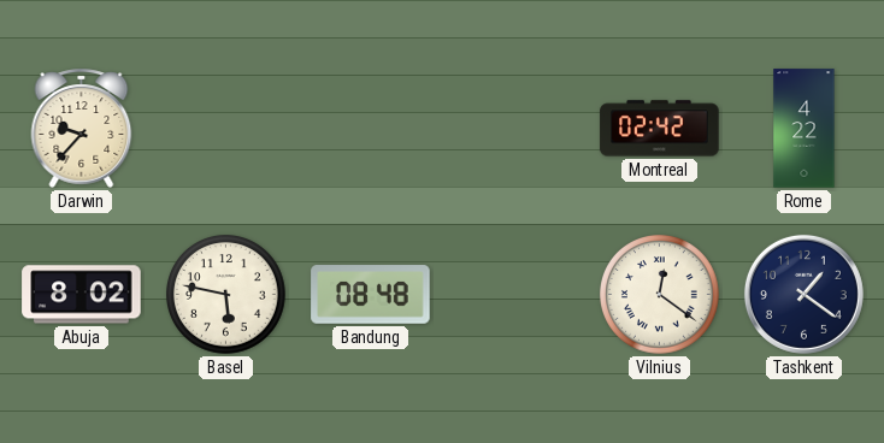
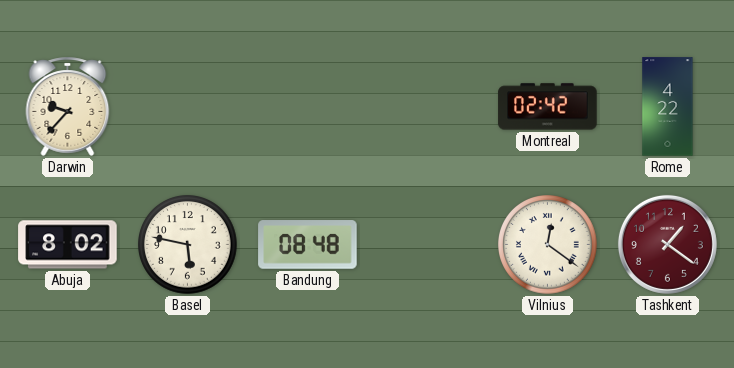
Tashkent dial: navy -> burgundy (667, 244)
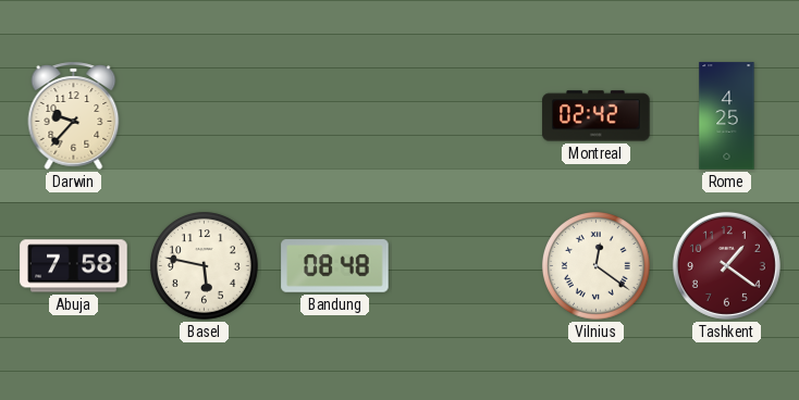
Rome: 4:22 -> 4:25 (727, 116)
Abuja: 8:02 -> 7:58 (74, 266)
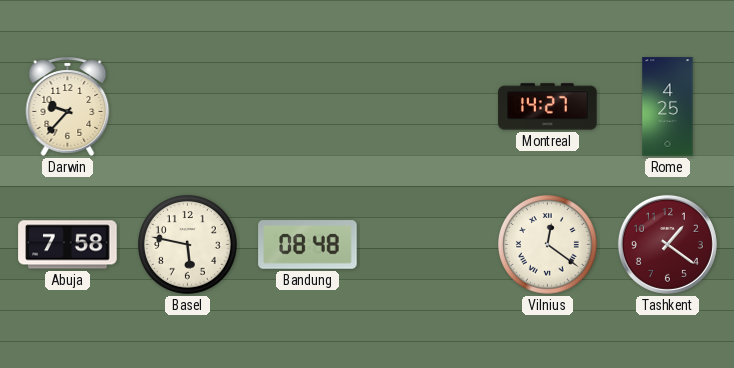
Montreal: 02:42 -> 14:27 (548, 107)
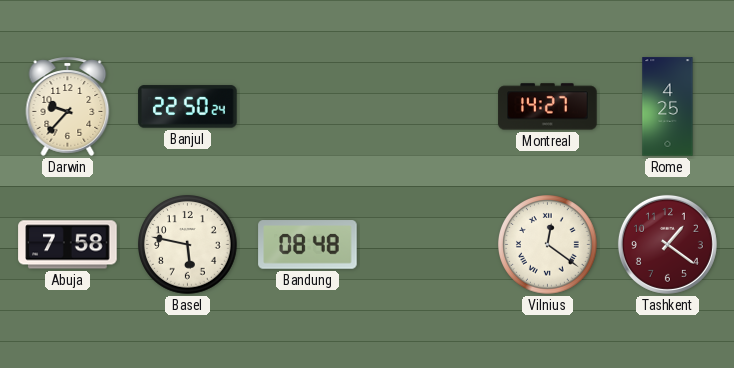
Banjul: none -> 22:50 (188, 107)
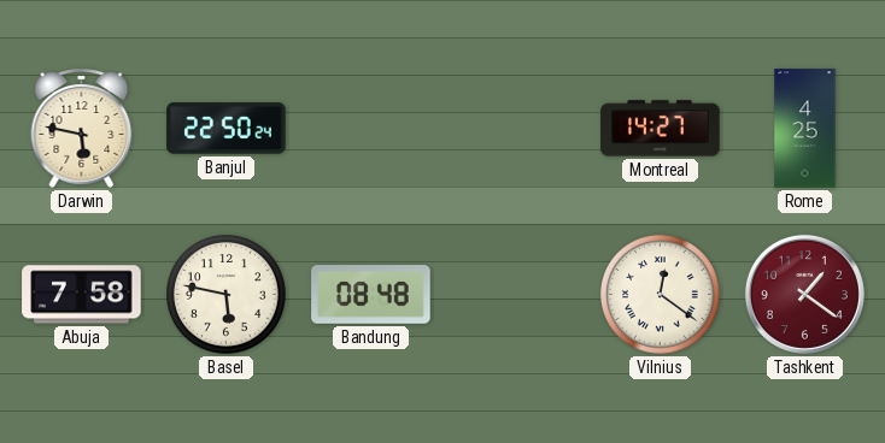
Darwin: 9:37 -> 5:47 (82, 128)
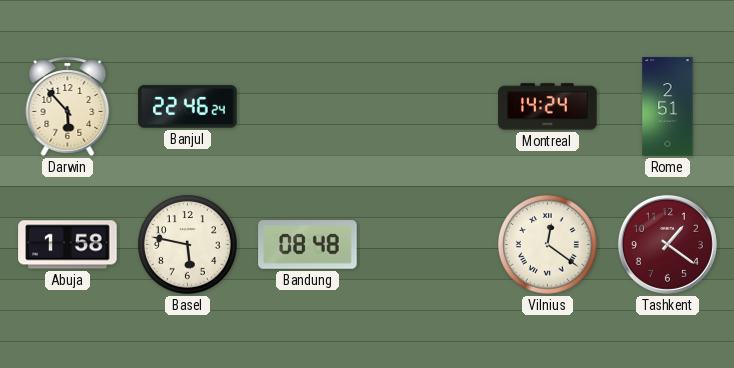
Darwin: 5:47 -> 5:53 (68, 106)
Banjul: 22:50 -> 22:46 (188, 107)
Montreal: 14:27 -> 14:24 (548, 107)
Rome: 4:25 -> 2:51 (668, 107)
Abuja: 7:58 -> 1:58 (68, 245)
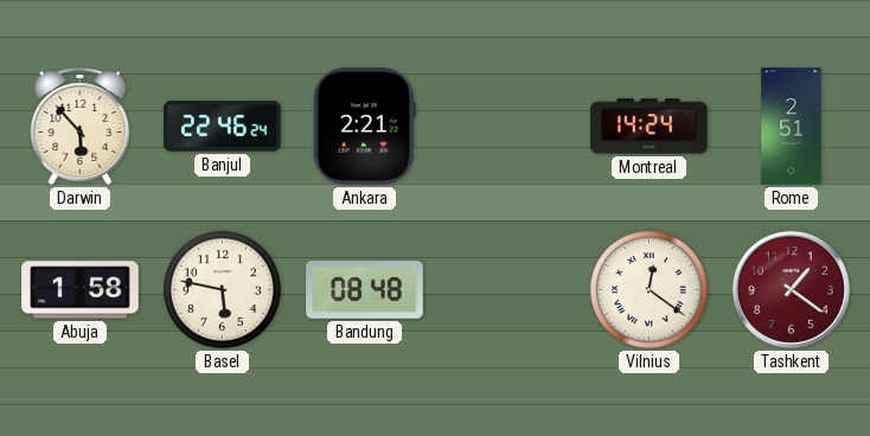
Ankara: none -> 2:21 (364, 127)
